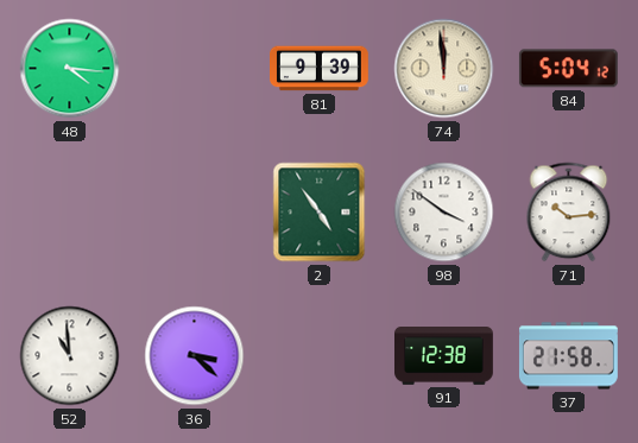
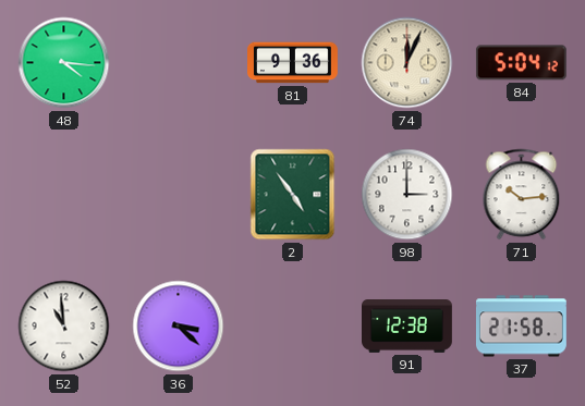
81: 9:39 -> 9:36 (293, 63)
74: 11:59 -> 12:04 (407, 63)
98: 3:51 -> 3:00 (407, 195)
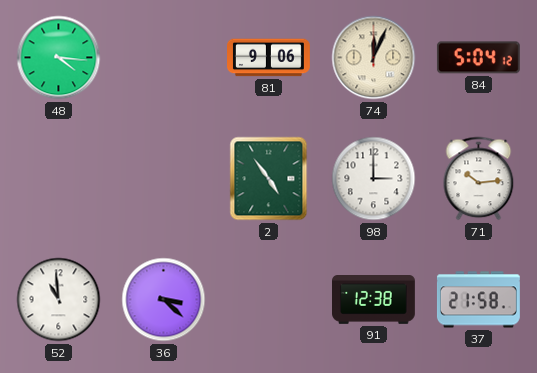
81: 9:36 -> 9:06 (269, 58)
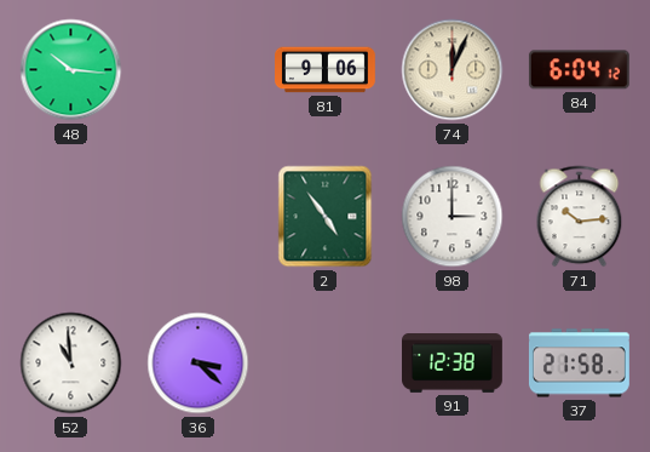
48: 4:16 -> 10:16 (71, 70)
84: 5:04 -> 6:04 (579, 70)
